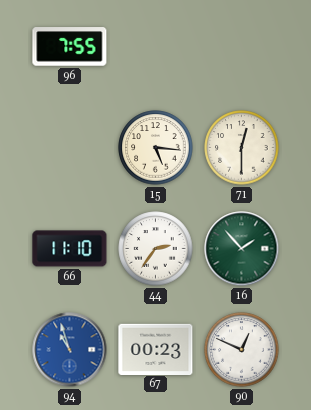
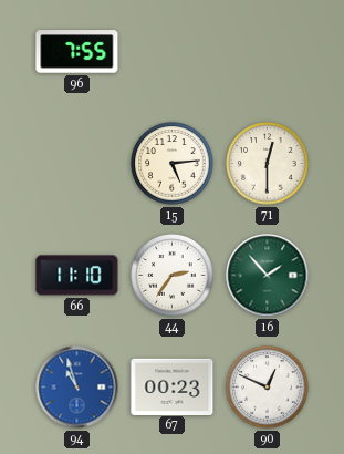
15: 5:16 -> 5:14 (173, 164)
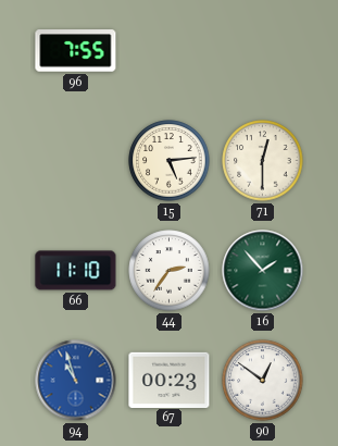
90: 12:49 -> 12:51 (263, 381)
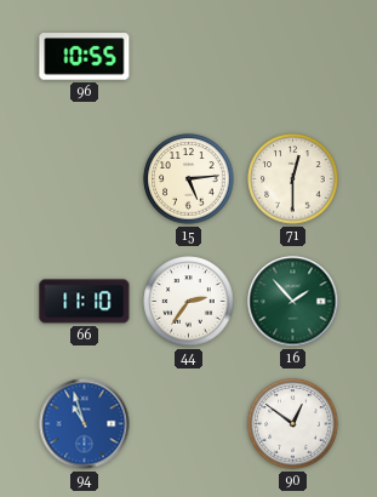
96: 7:55 -> 10:55 (85, 57)
67: 00:23 -> none (170, 380)
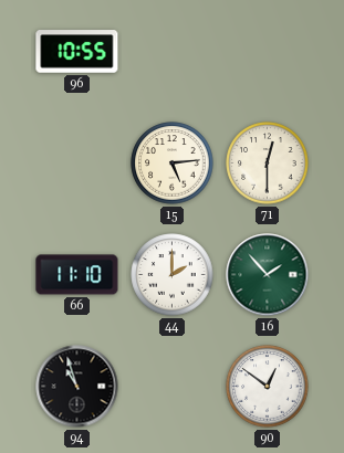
44: 2:36 -> 2:00 (173, 275)
94 dial: blue -> black (77, 387)
